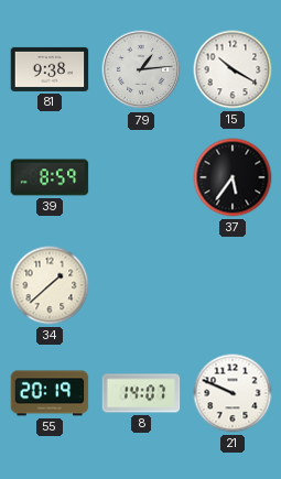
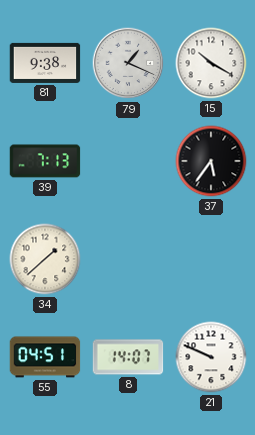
79: 1:14 -> 1:19 (128, 63)
39: 8:59 -> 7:13 (45, 161)
55: 20:19 -> 04:51 (45, 357)
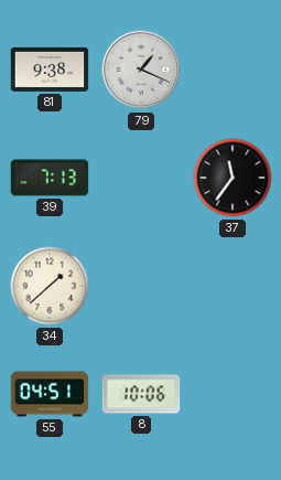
15: 10:20 -> none (211, 63)
37: 5:36 -> 11:36 (233, 178)
8: 14:07 -> 10:06 (141, 394)
21: 9:49 -> none (211, 357)
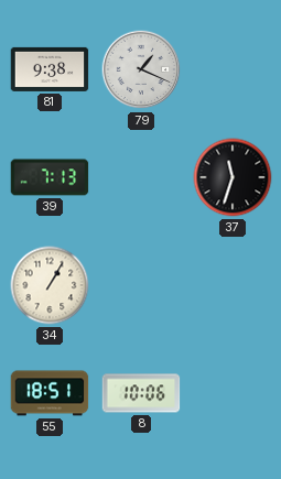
37: 11:36 -> 11:33 (233, 177)
34: 1:38 -> 1:05 (50, 285)
55: 04:51 -> 18:51 (50, 393)
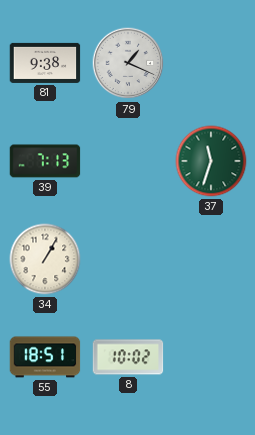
37 dial: black -> green (211, 161)
8: 10:06 -> 10:02 (128, 357)
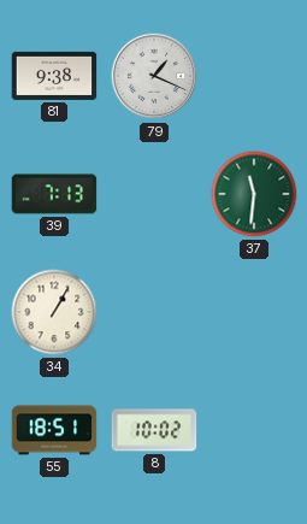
37: 11:33 -> 11:31 (254, 194)
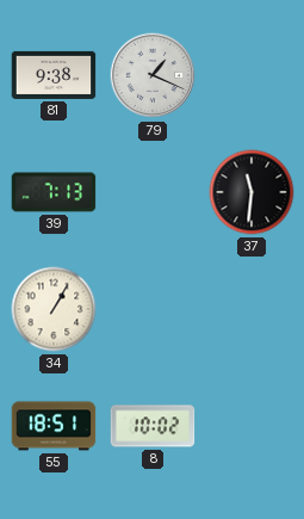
37 dial: green -> black (252, 192)
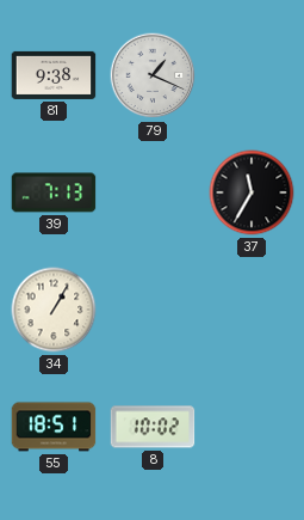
37: 11:31 -> 11:35 (252, 192)
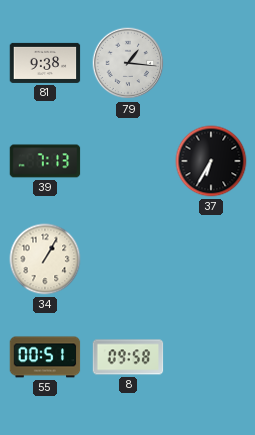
79: 1:19 -> 1:16 (128, 63)
37: 11:35 -> 6:35 (211, 161)
55: 18:51 -> 00:51 (45, 357)
8: 10:02 -> 09:58 (128, 357)
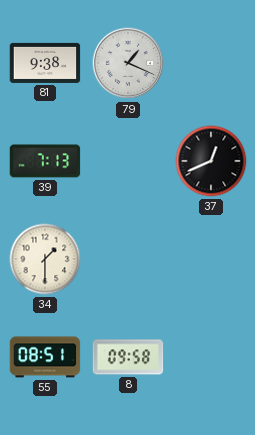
79: 1:16 -> 1:19 (128, 63)
37: 6:35 -> 12:41 (211, 161)
34: 1:05 -> 1:30 (45, 259)
55: 00:51 -> 08:51 (45, 357)
